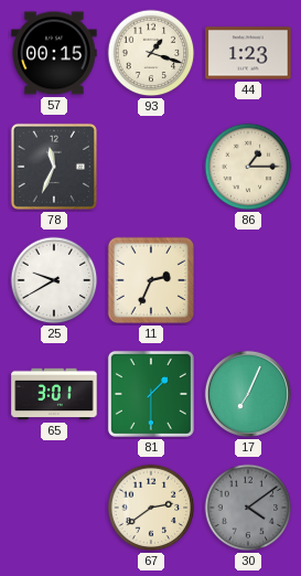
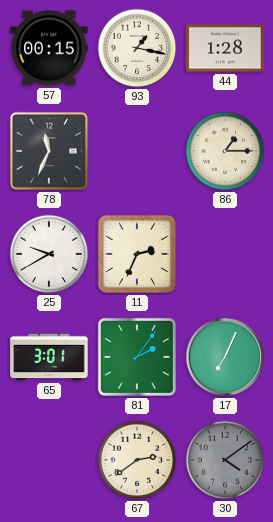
93: 1:18 -> 1:17 (137, 48)
44: 1:23 -> 1:28 (225, 48)
81: 1:30 -> 2:06 (137, 357)
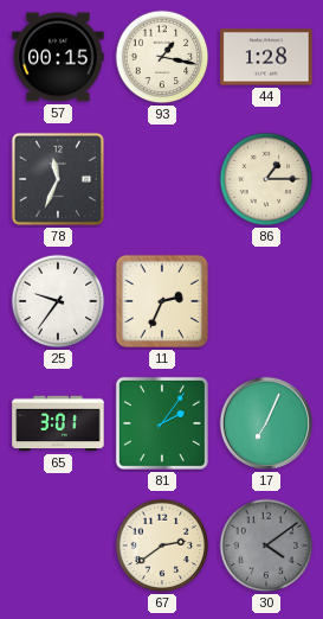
25: 9:40 -> 9:36 (58, 301)
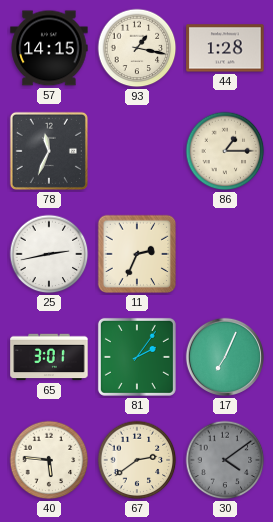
57: 00:15 -> 14:15 (49, 48)
25: 9:36 -> 2:43 (49, 254)
40: none -> 5:46 (49, 460)
